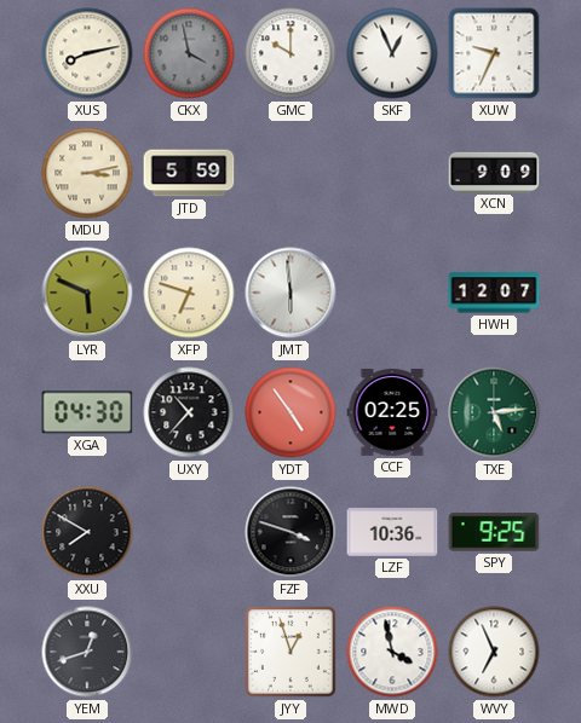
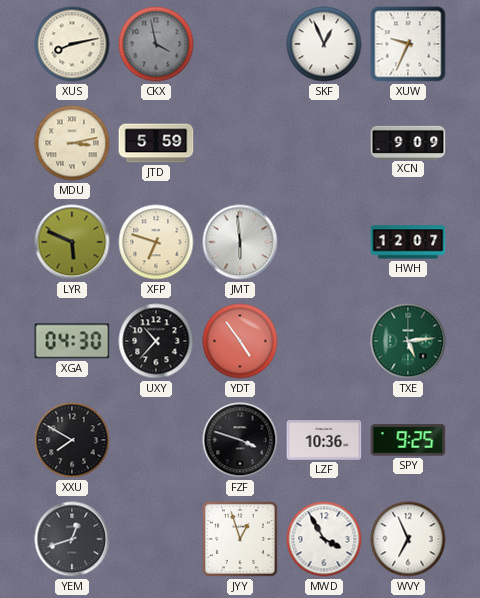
GMC: 10:00 -> none (290, 53)
CCF: 02:25 -> none (392, 413)
MWD: 3:58 -> 3:55 (324, 539)
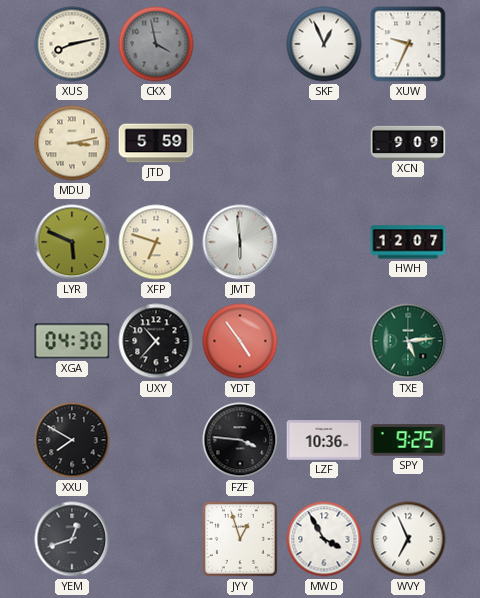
FZF: 3:48 -> 3:46 (240, 440)
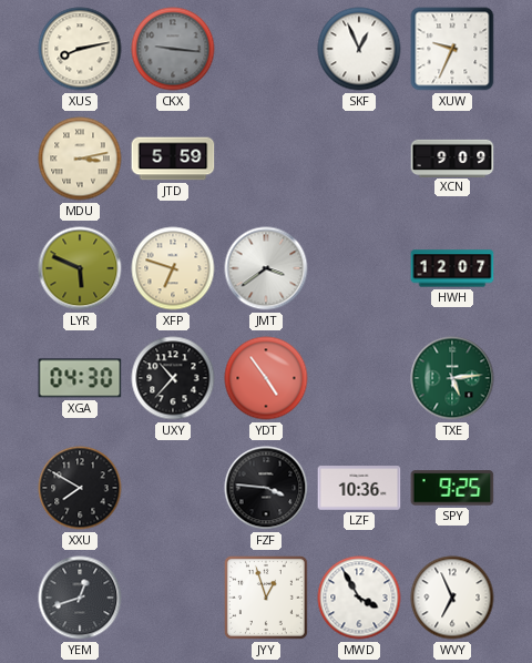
CKX: 3:58 -> 9:16 (173, 49)
JMT: 5:59 -> 3:39 (266, 268)
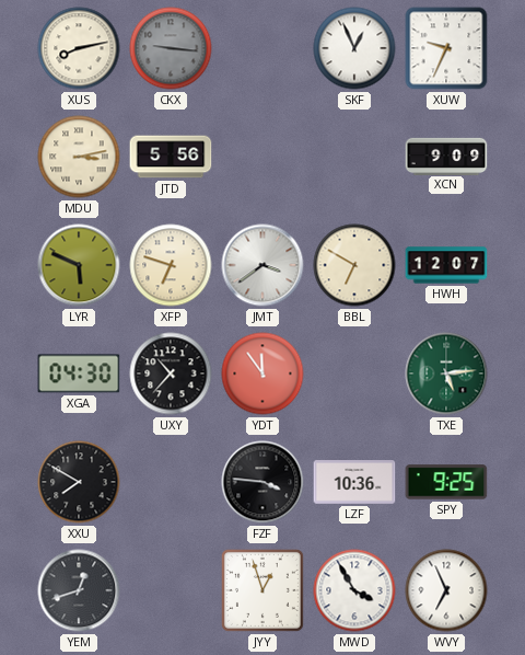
JTD: 5:59 -> 5:56 (171, 157)
BBL: none -> 6:50 (354, 265)
YDT: 4:54 -> 11:54 (262, 374)
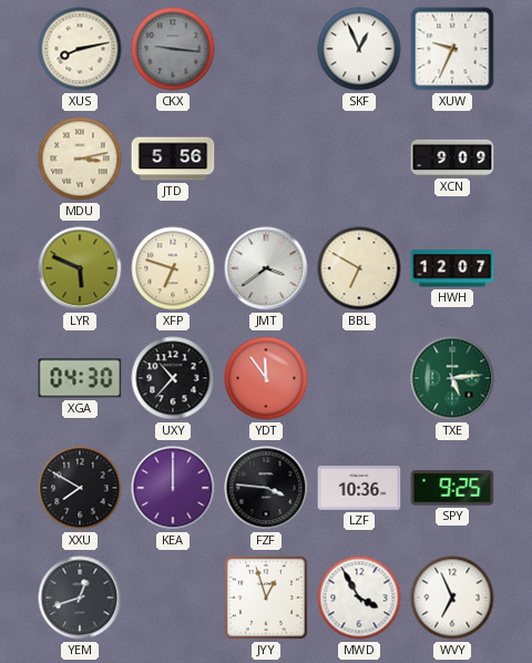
KEA: none -> 12:00 (173, 488)
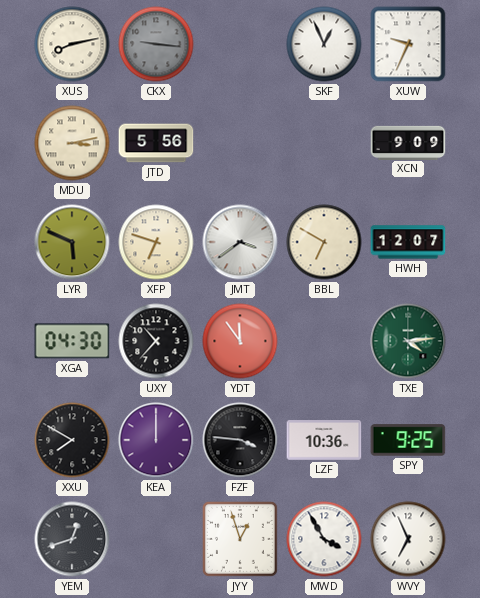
TXE: 5:14 -> 4:14 (408, 341)
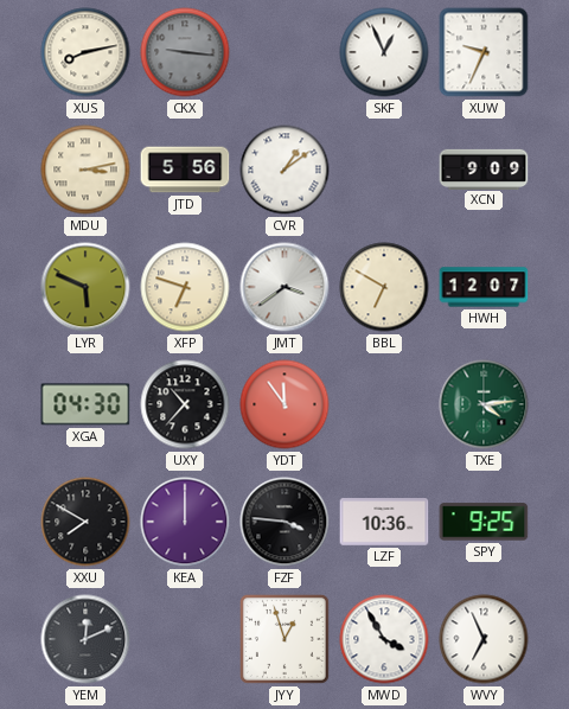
CVR: none -> 1:09 (284, 170)
YEM: 12:42 -> 12:11 (85, 639)
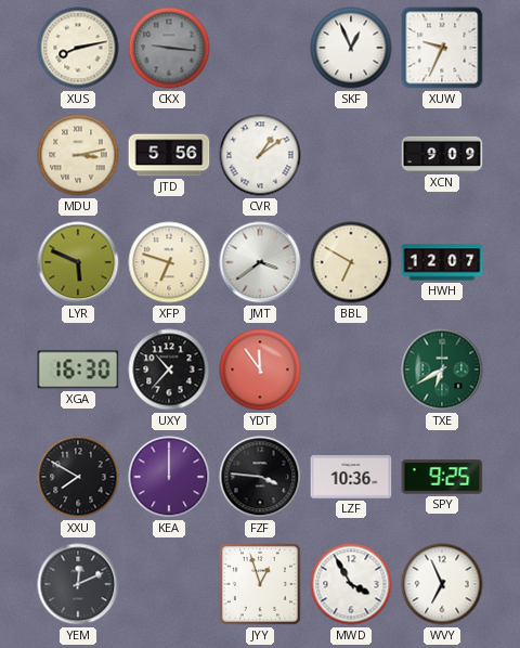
XGA: 04:30 -> 16:30 (78, 370)
TXE: 4:14 -> 6:40 (442, 370)
